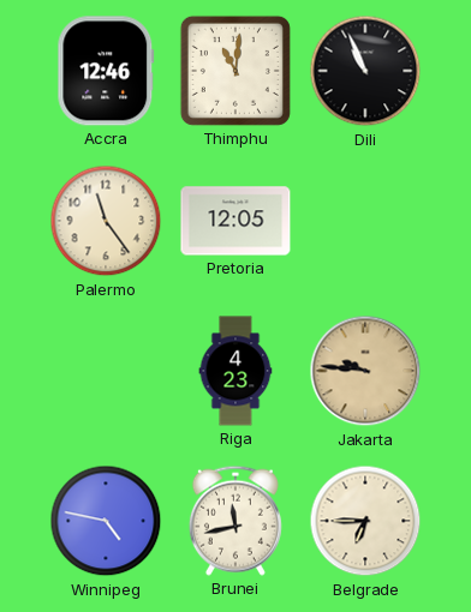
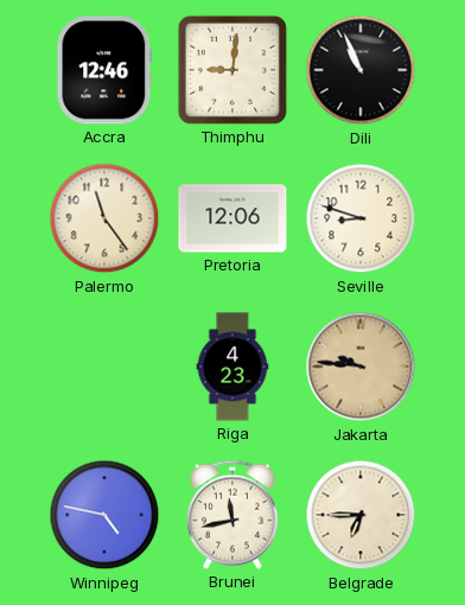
Thimphu: 11:01 -> 9:01 (232, 70)
Pretoria: 12:05 -> 12:06 (232, 218)
Seville: none -> 8:48 (361, 218)
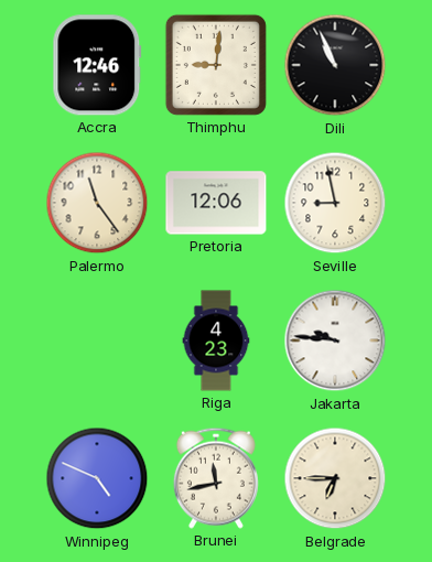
Seville: 8:48 -> 8:58 (335, 203)
Jakarta dial: champagne -> white (335, 341)
Winnipeg: 4:47 -> 4:49 (97, 478)
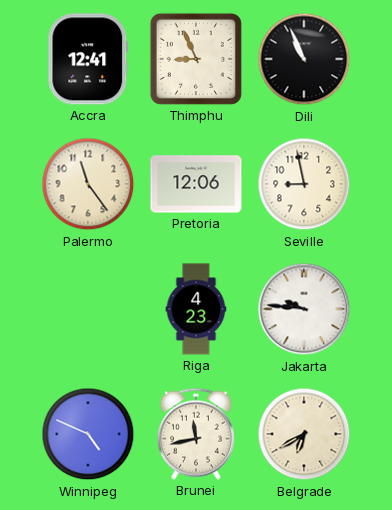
Accra: 12:46 -> 12:41 (88, 59)
Thimphu: 9:01 -> 8:56 (196, 59)
Belgrade: 6:45 -> 6:40 (304, 434)
